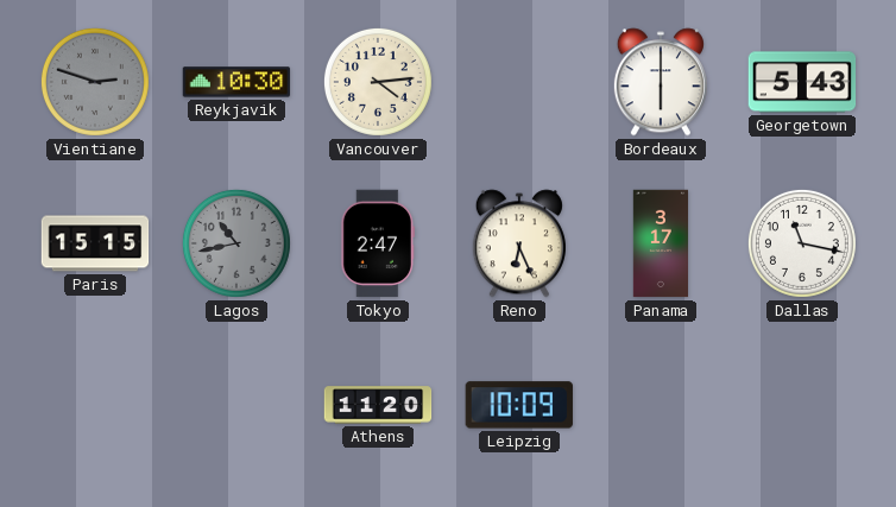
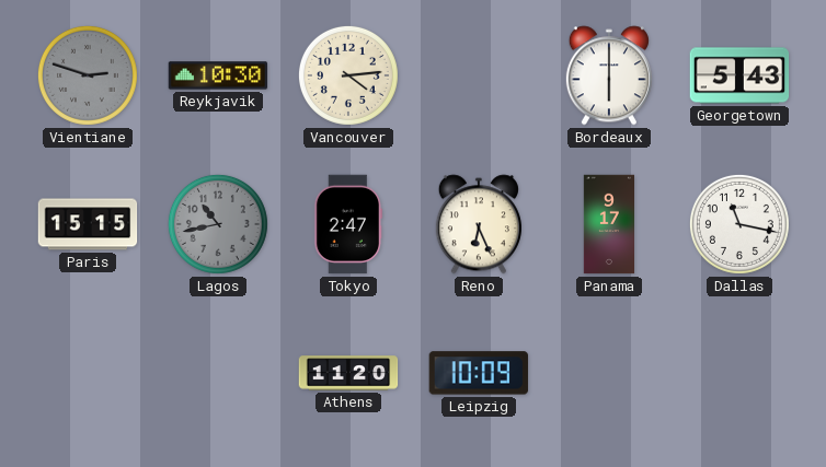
Panama: 3:17 -> 9:17 (608, 224)
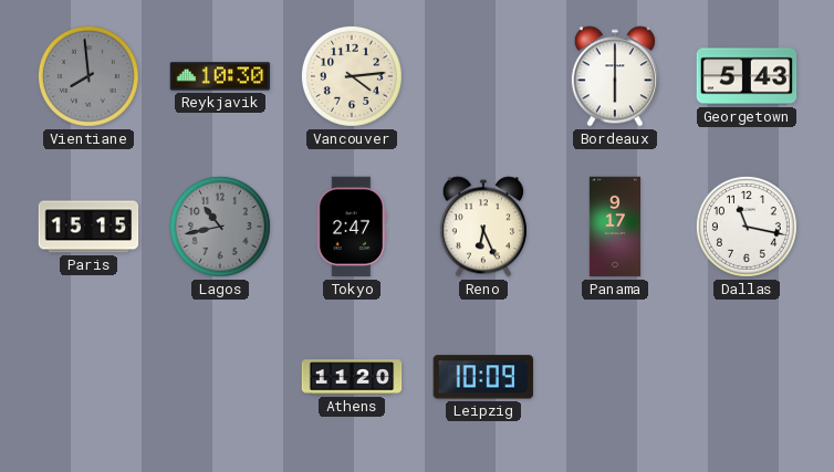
Vientiane: 2:48 -> 7:59 (88, 76)
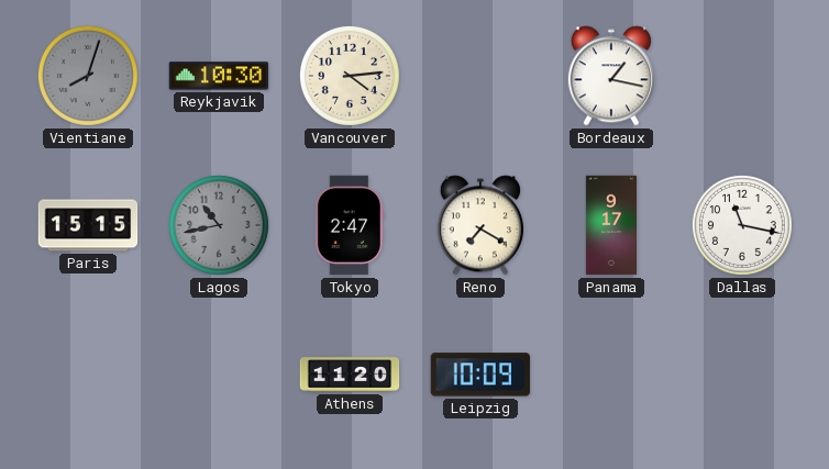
Vientiane: 7:59 -> 8:03 (88, 76)
Bordeaux: 6:00 -> 1:17 (611, 76)
Georgetown: 5:43 -> none (747, 76)
Reno: 6:26 -> 7:20 (480, 225)
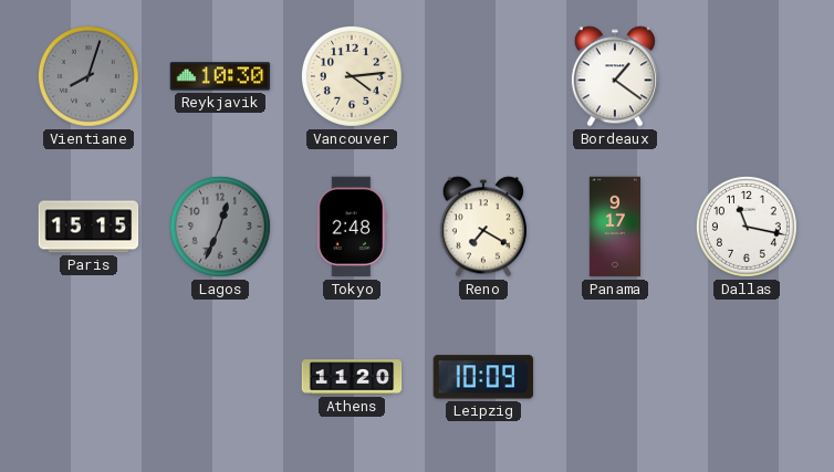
Bordeaux: 1:17 -> 1:21 (615, 76)
Lagos: 10:43 -> 12:34 (220, 227)
Tokyo: 2:47 -> 2:48 (352, 227)
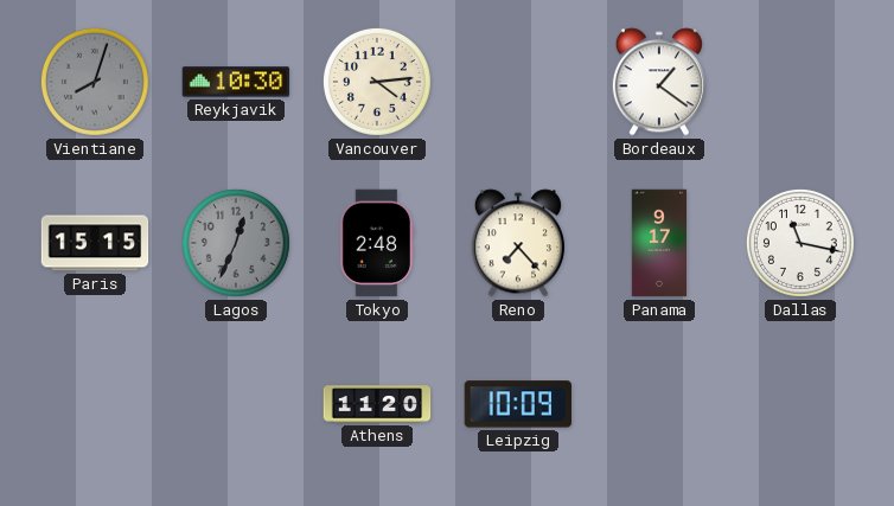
Reno: 7:20 -> 7:23 (518, 243)
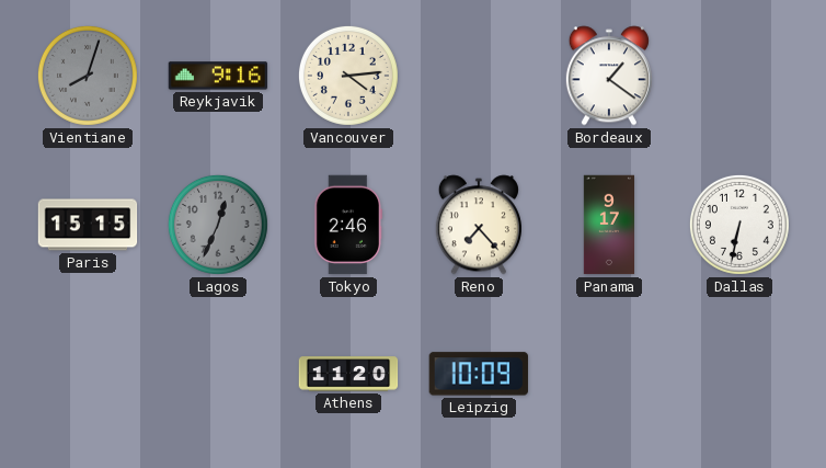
Reykjavik: 10:30 -> 9:16 (218, 76)
Tokyo: 2:48 -> 2:46 (348, 225)
Dallas: 11:17 -> 6:32 (739, 225)
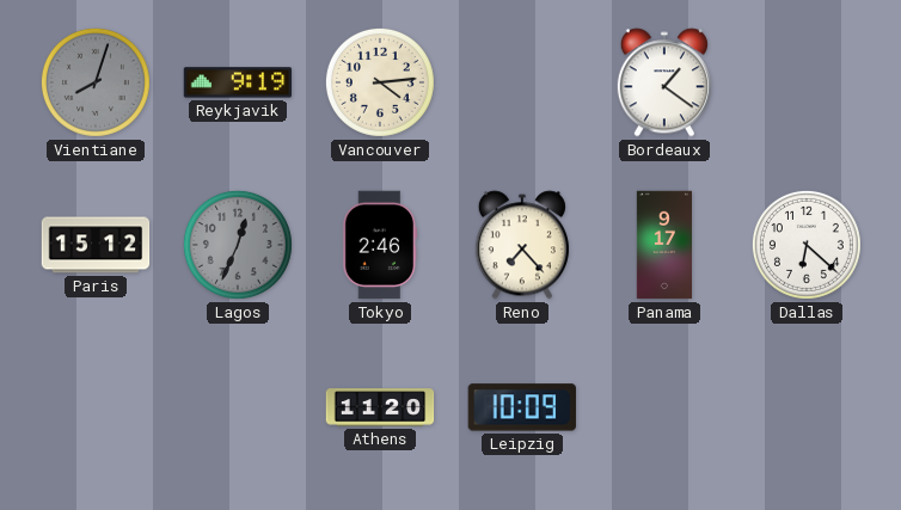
Reykjavik: 9:16 -> 9:19 (238, 82)
Paris: 15:15 -> 15:12 (96, 245)
Dallas: 6:32 -> 6:22 (807, 245)
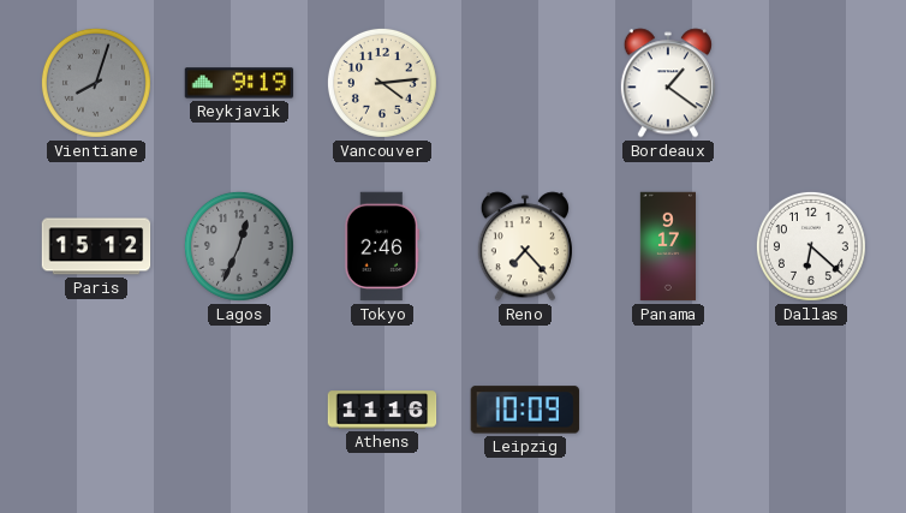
Athens: 11:20 -> 11:16 (382, 410)
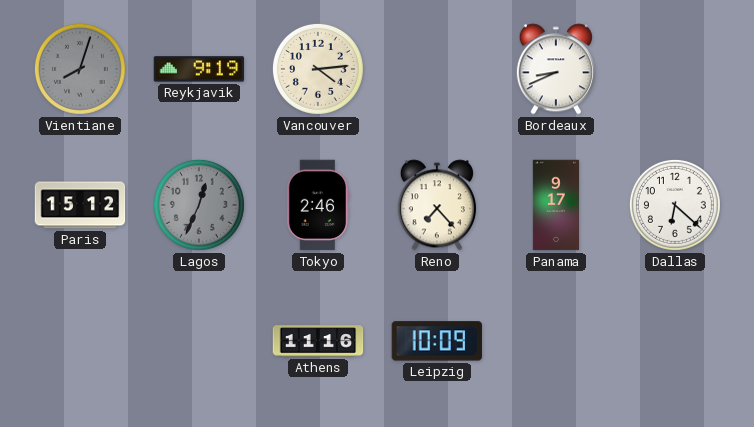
Bordeaux: 1:21 -> 8:41 (556, 69)
